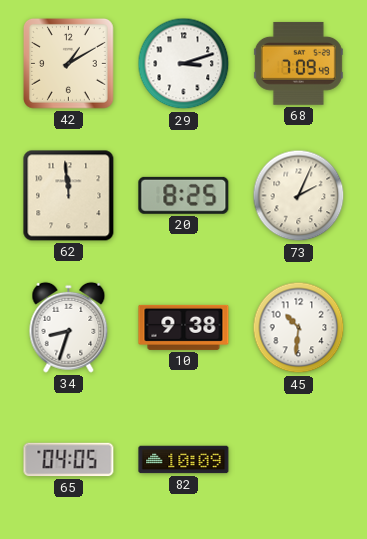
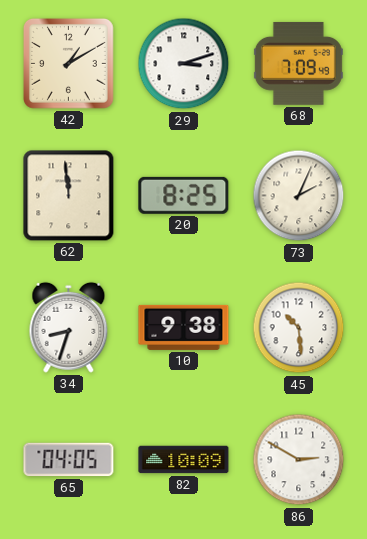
45: 10:31 -> 10:29 (299, 328)
86: none -> 2:50 (299, 460)
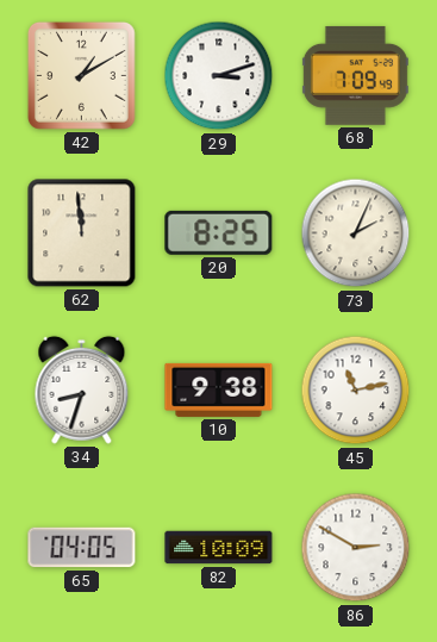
45: 10:29 -> 11:13 (356, 391)
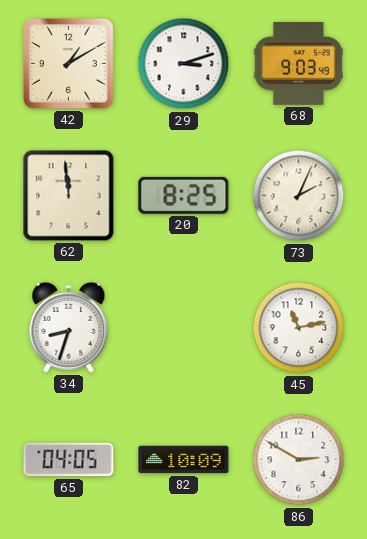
68: 7:09 -> 9:03 (298, 63)
10: 9:38 -> none (219, 389)
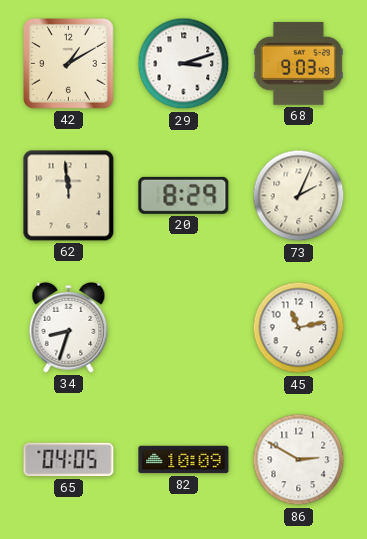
20: 8:25 -> 8:29 (184, 195)
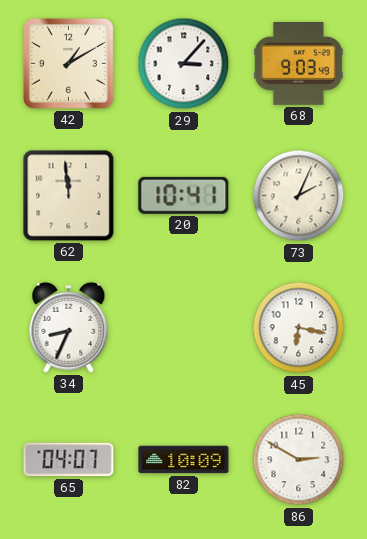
29: 3:12 -> 3:07 (184, 64)
20: 8:29 -> 10:41 (184, 195)
34: 8:33 -> 8:34 (69, 327)
45: 11:13 -> 6:17 (299, 328)
65: 04:05 -> 04:07 (69, 460)
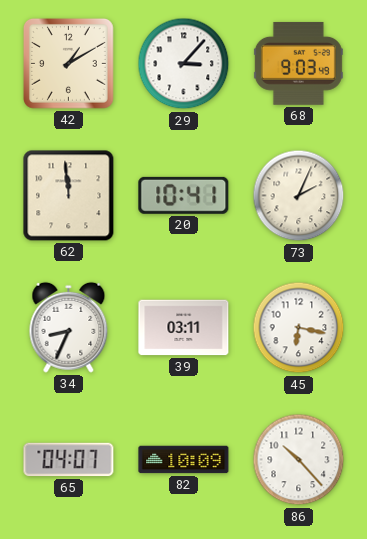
39: none -> 03:11 (184, 328)
86: 2:50 -> 10:23 (299, 460)
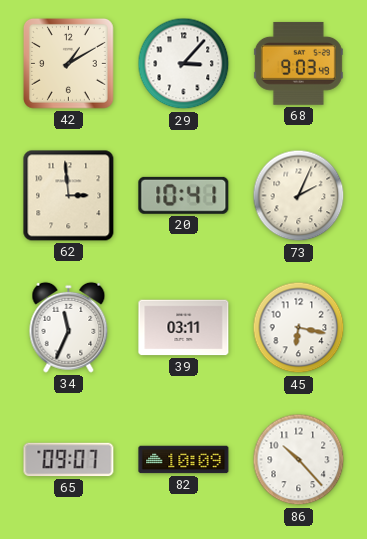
62: 11:59 -> 2:59 (69, 196)
34: 8:34 -> 11:34 (69, 327)
65: 04:07 -> 09:07 (69, 460)
